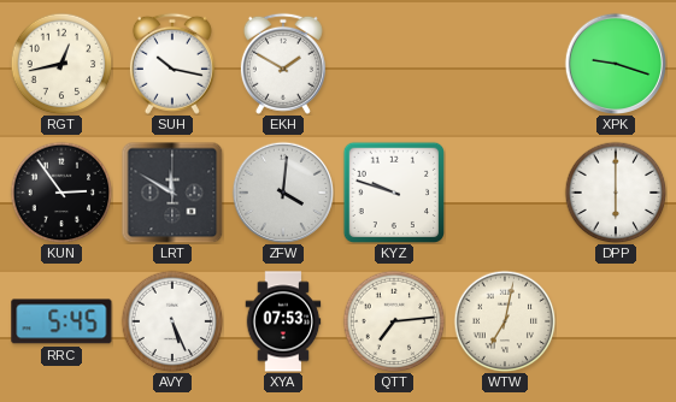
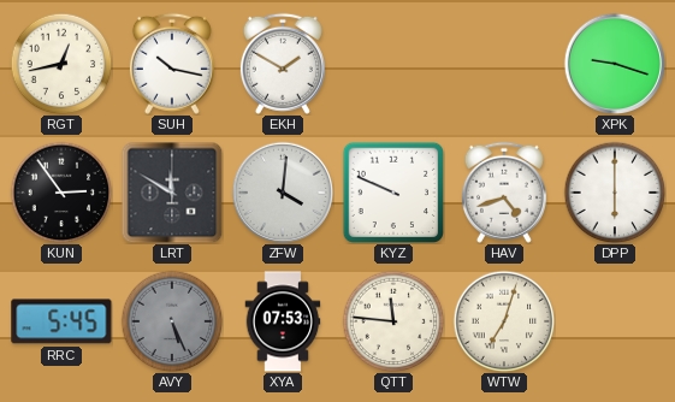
KYZ: 9:48 -> 9:49 (393, 193)
HAV: none -> 4:42 (504, 193)
AVY dial: white -> grey (172, 321)
QTT: 7:14 -> 11:46 (393, 321)
WTW: 7:02 -> 7:03 (504, 321)
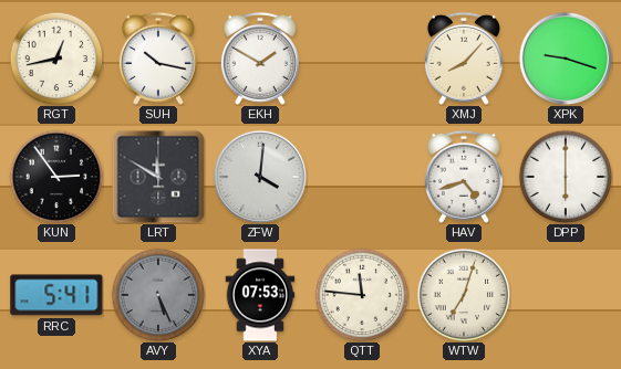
XMJ: none -> 8:07 (464, 59)
KYZ: 9:49 -> none (393, 193)
RRC: 5:45 -> 5:41 (56, 295)
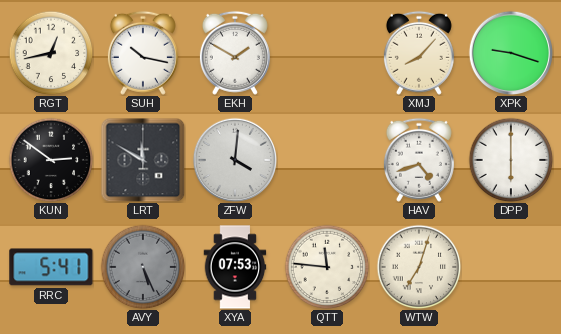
KUN: 2:54 -> 2:51 (51, 160)
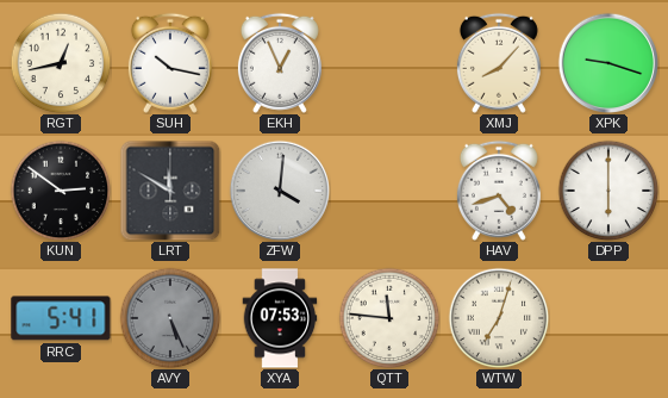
EKH: 1:50 -> 12:56 (280, 63)
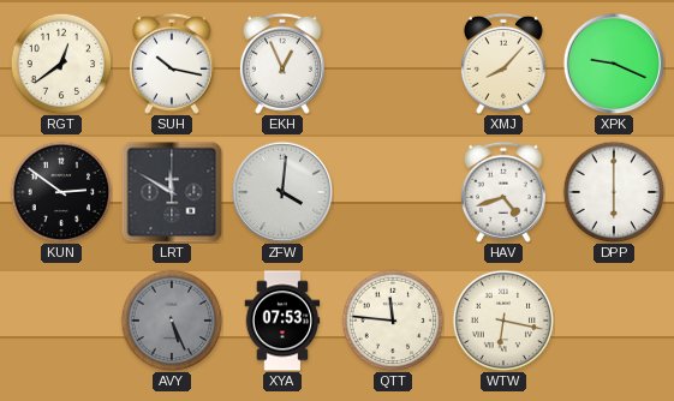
RGT: 12:43 -> 12:39 (61, 64)
XPK: 9:18 -> 9:19 (614, 64)
RRC: 5:41 -> none (61, 318)
WTW: 7:03 -> 6:17 (503, 321)
